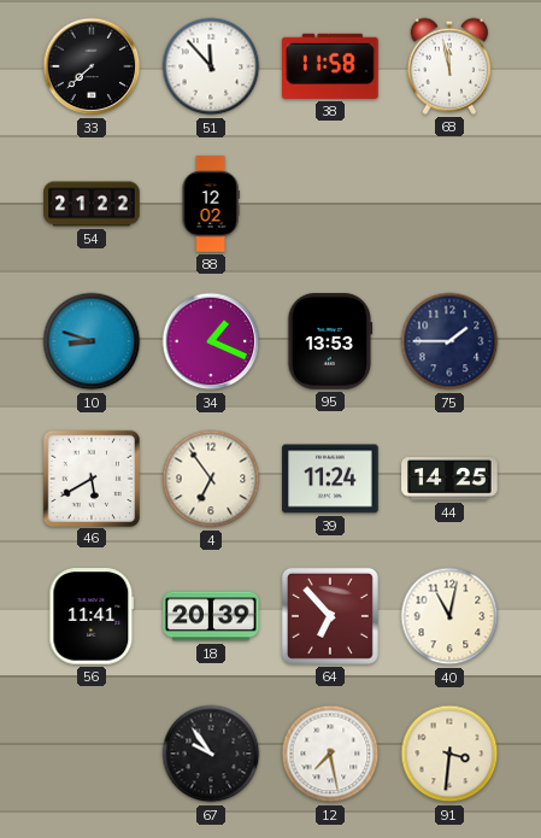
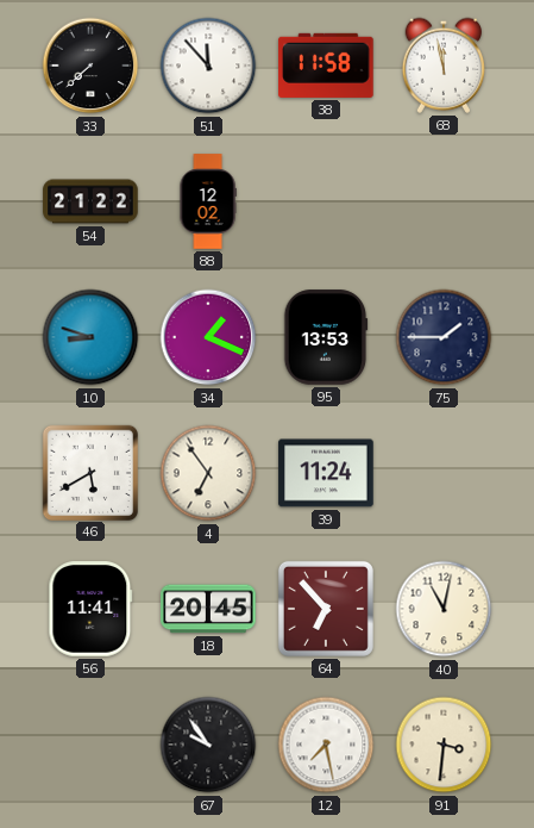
44: 14:25 -> none (449, 479)
18: 20:39 -> 20:45 (208, 609)
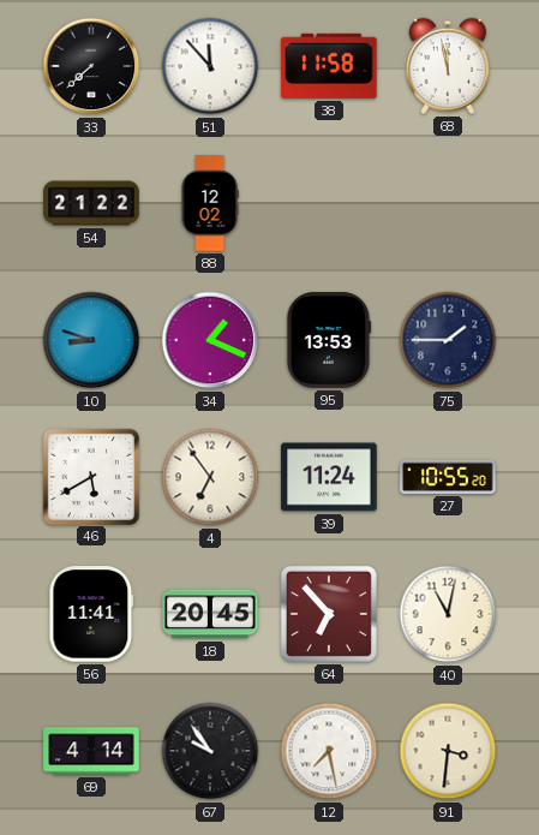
27: none -> 10:55 (448, 477)
69: none -> 4:14 (91, 751)
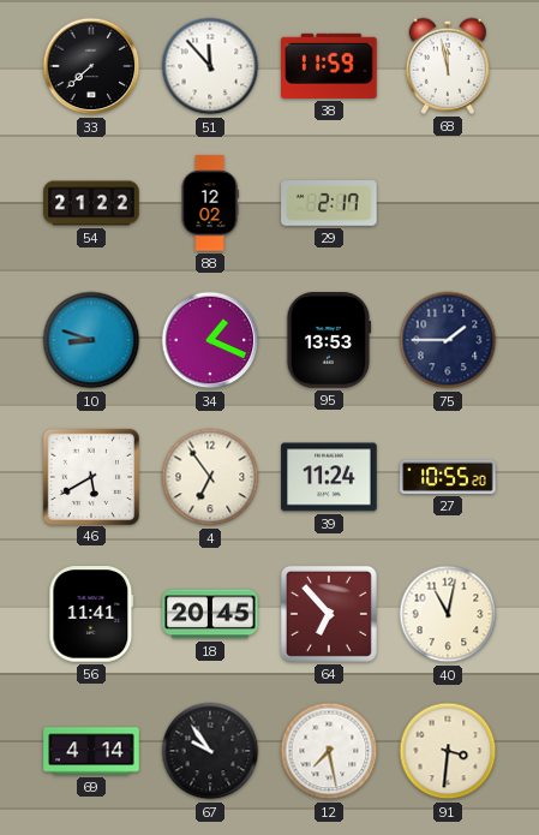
38: 11:58 -> 11:59 (329, 66)
29: none -> 2:17 (329, 204)
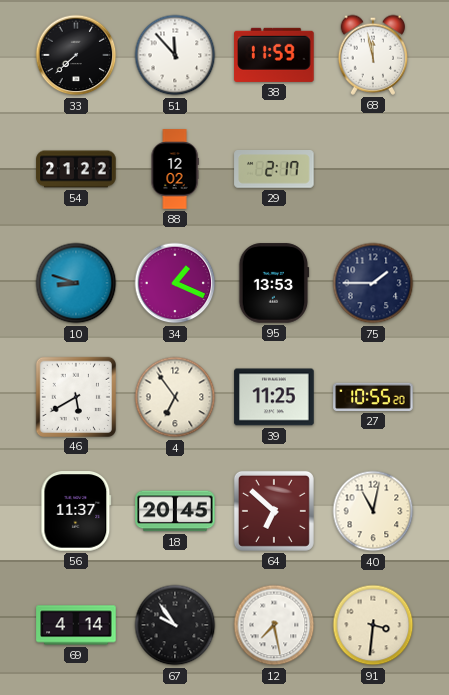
39: 11:24 -> 11:25 (274, 397)
56: 11:41 -> 11:37 (76, 511)
64: 6:53 -> 6:52 (274, 511)
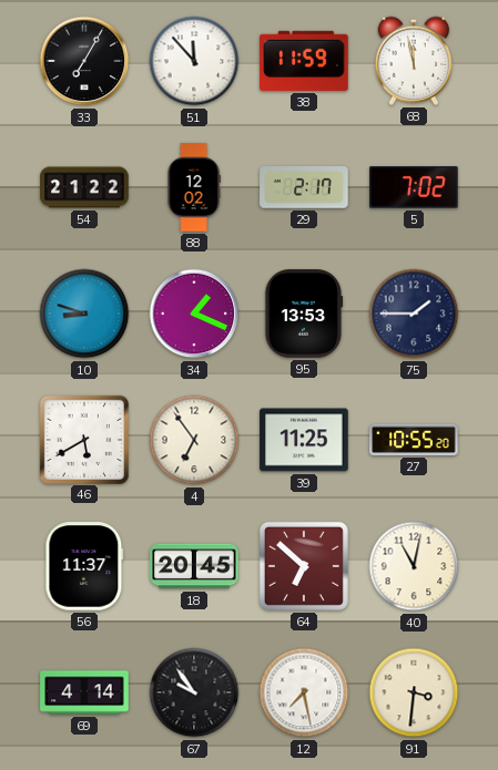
33: 7:38 -> 7:05 (84, 61)
5: none -> 7:02 (414, 187)
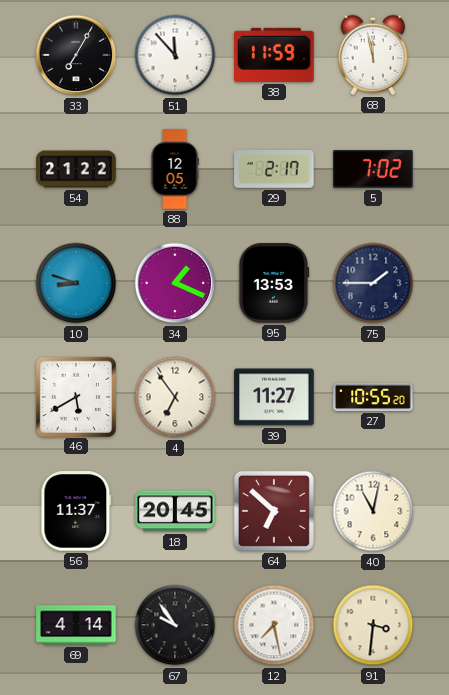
88: 12:02 -> 12:05 (175, 169)
39: 11:25 -> 11:27 (274, 397)
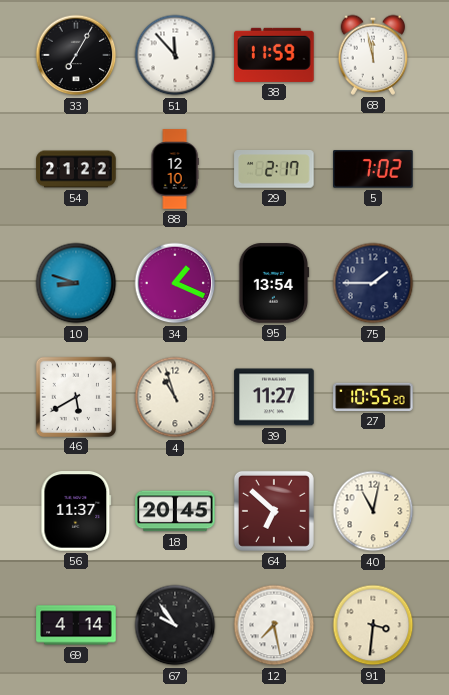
88: 12:05 -> 12:10 (175, 169)
95: 13:53 -> 13:54 (274, 283)
4: 6:54 -> 10:57 (175, 397)
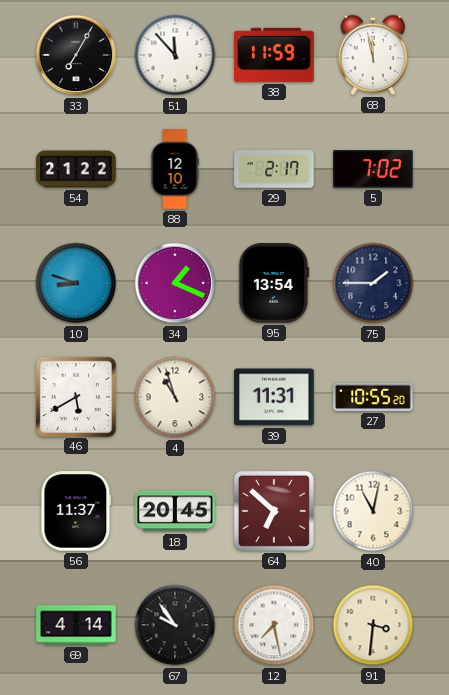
39: 11:27 -> 11:31 (274, 397)
